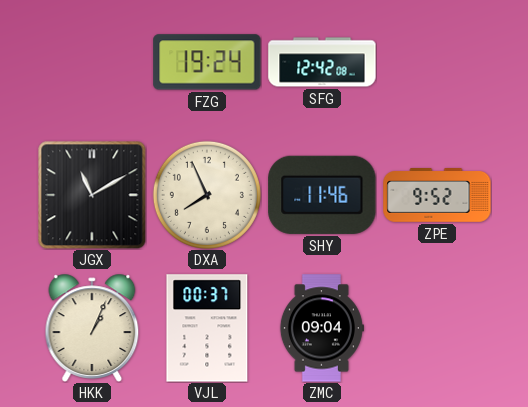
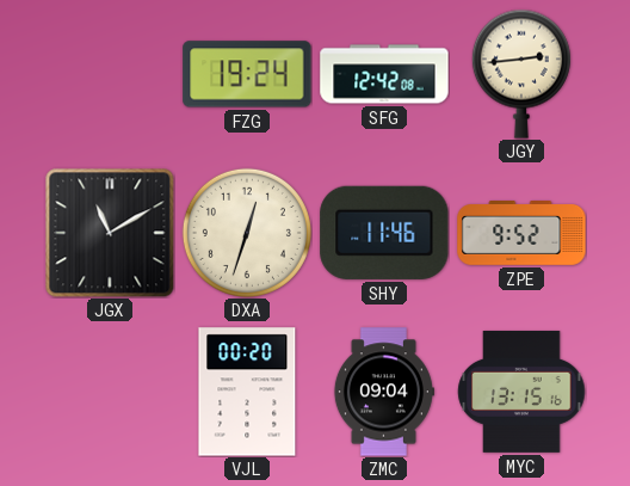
JGY: none -> 2:44 (521, 74)
DXA: 7:56 -> 12:33 (247, 233)
HKK: 1:04 -> none (92, 328)
VJL: 00:37 -> 00:20 (247, 392)
MYC: none -> 13:15 (521, 392)
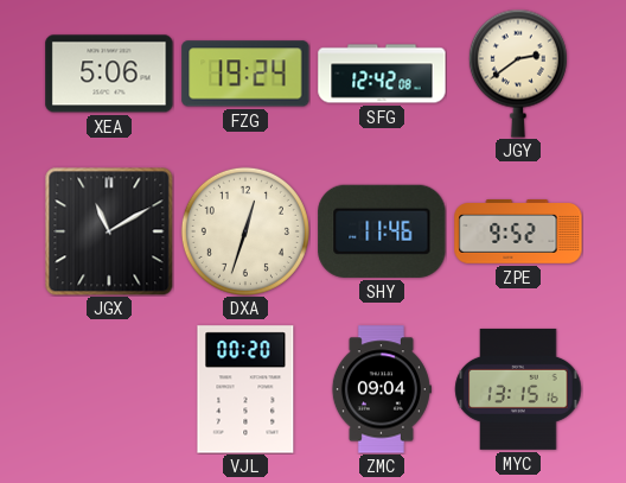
XEA: none -> 5:06 (109, 74)
JGY: 2:44 -> 2:39 (518, 74)
